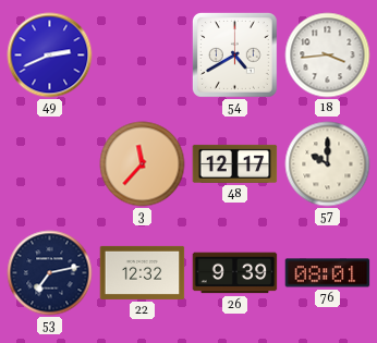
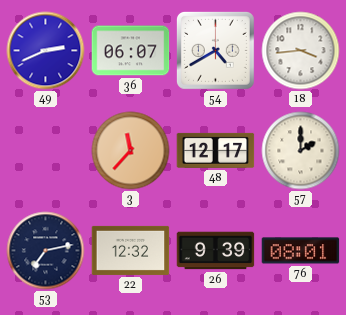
36: none -> 06:07 (131, 51)
57: 10:00 -> 2:00 (301, 151)
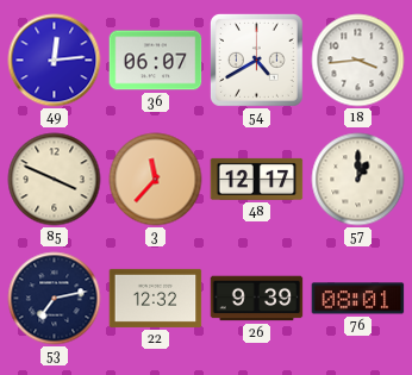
49: 2:41 -> 12:14 (55, 61)
85: none -> 3:49 (55, 180)
57: 2:00 -> 1:00 (358, 180)
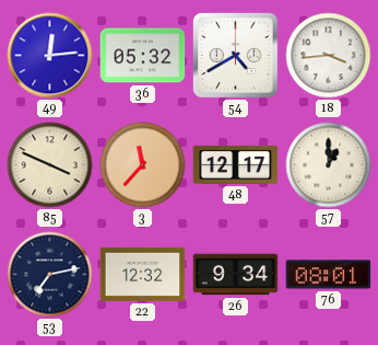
36: 06:07 -> 05:32 (143, 56)
26: 9:39 -> 9:34 (236, 275)
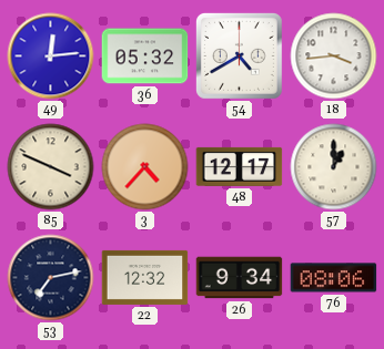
3: 11:37 -> 4:37 (145, 167)
76: 08:01 -> 08:06 (334, 278)
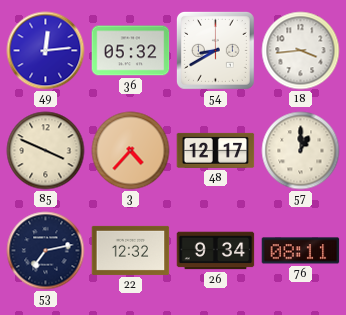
54: 4:40 -> 8:40 (215, 50)
76: 08:06 -> 08:11 (301, 251)
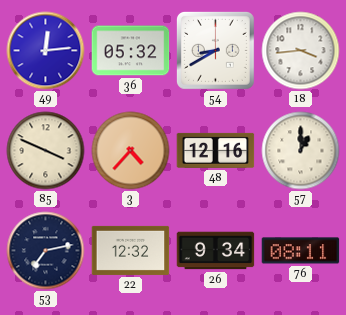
48: 12:17 -> 12:16 (216, 150)
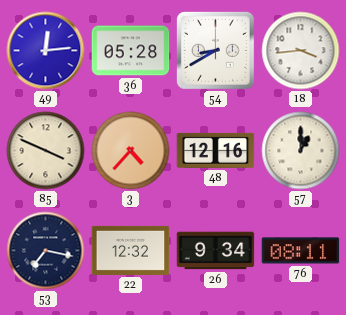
36: 05:32 -> 05:28 (131, 51)
53: 7:13 -> 7:17 (46, 251)
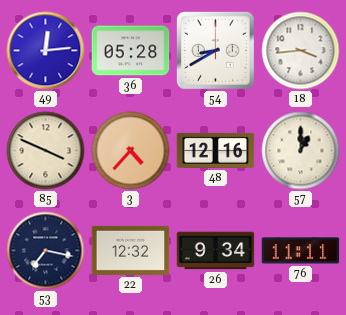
76: 08:11 -> 11:11 (301, 251)
